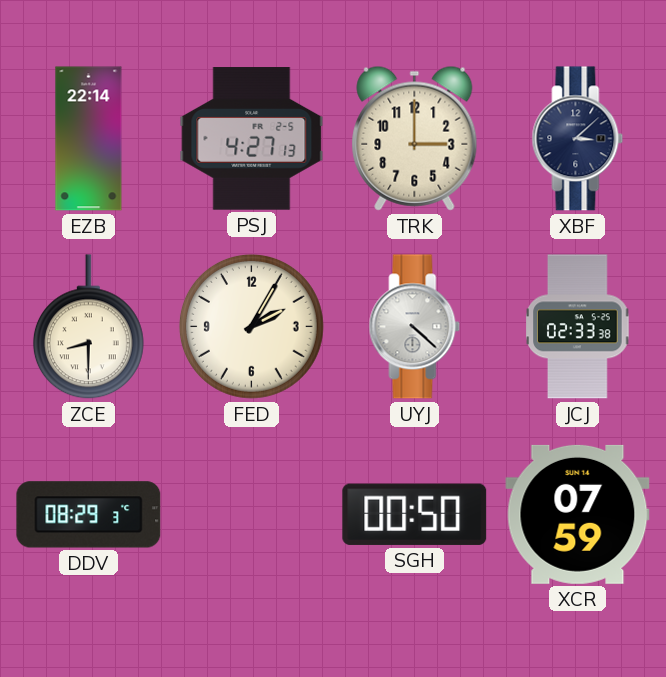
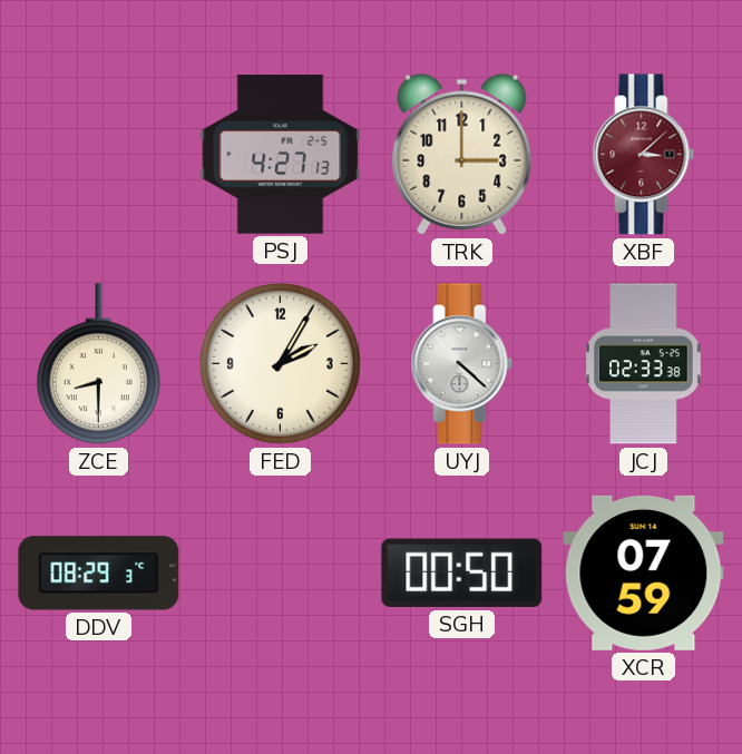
EZB: 22:14 -> none (89, 139)
XBF dial: navy -> burgundy (644, 155)
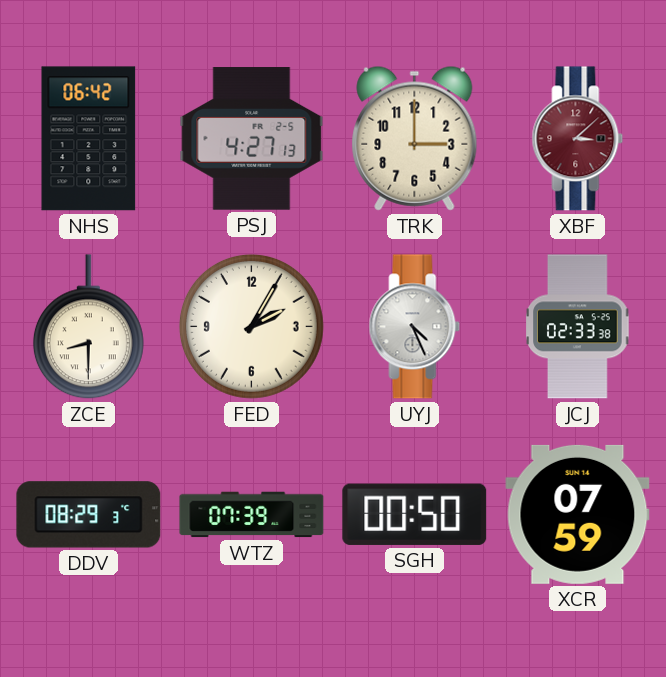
NHS: none -> 06:42 (89, 139)
UYJ: 4:22 -> 4:26 (415, 327)
WTZ: none -> 07:39 (252, 515)
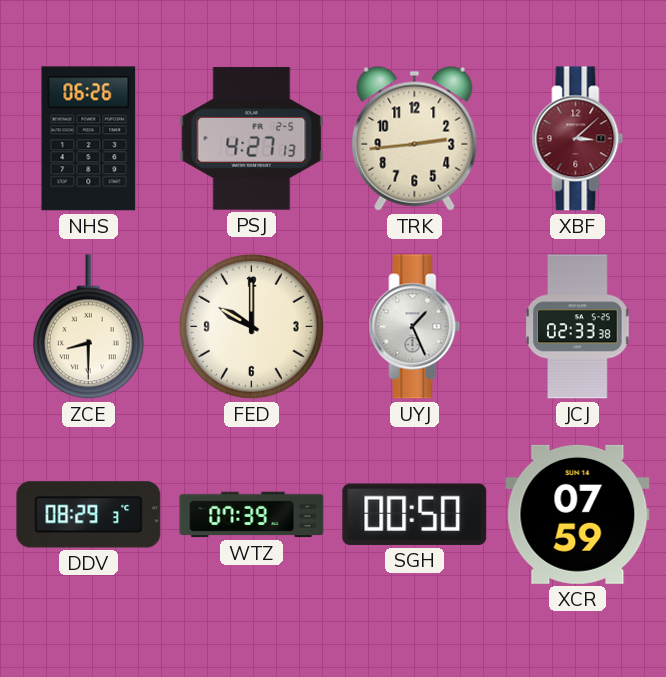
NHS: 06:42 -> 06:26 (89, 139)
TRK: 3:00 -> 2:44 (415, 138)
FED: 2:05 -> 10:00 (251, 326)
UYJ: 4:26 -> 1:26 (415, 327)
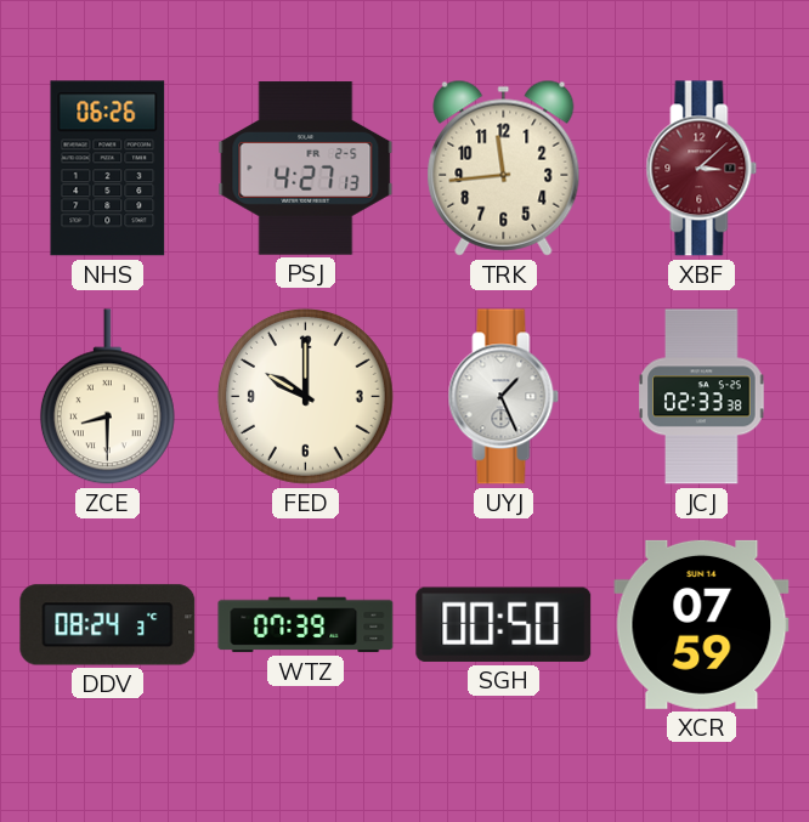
TRK: 2:44 -> 11:44 (504, 168)
DDV: 08:29 -> 08:24 (108, 625)
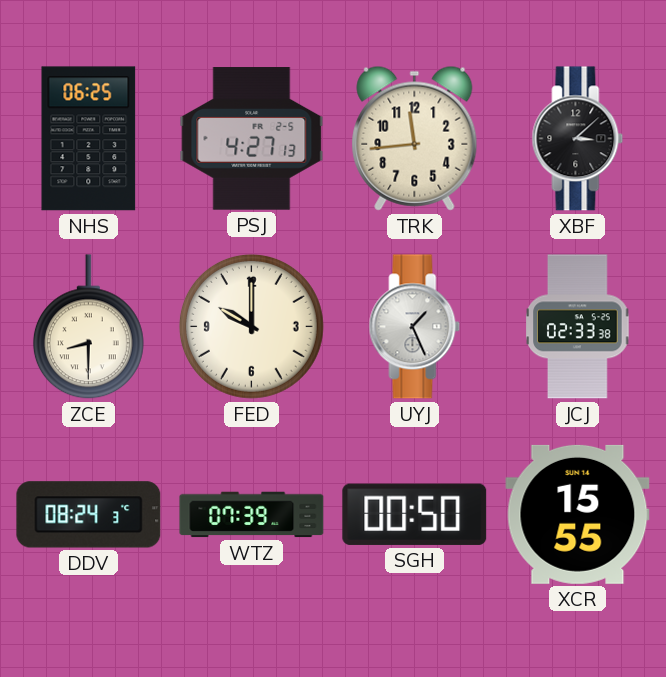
NHS: 06:26 -> 06:25 (89, 139)
XBF dial: burgundy -> black (578, 139)
XCR: 07:59 -> 15:55 (578, 514)
